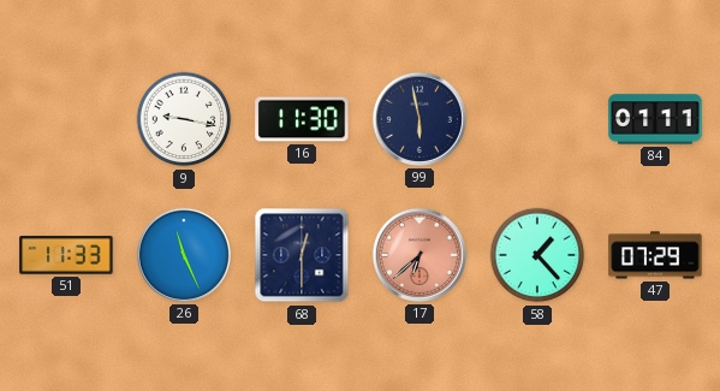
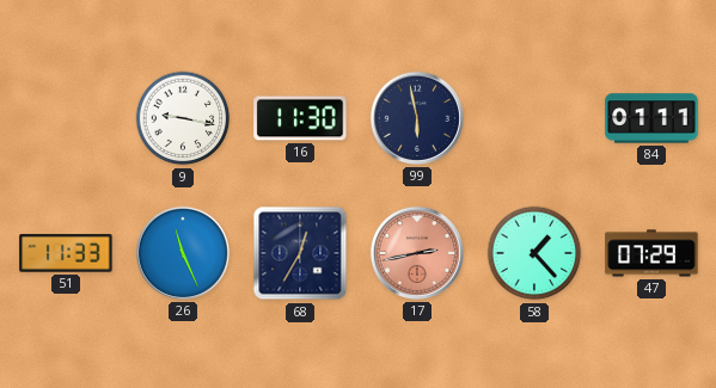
68: 12:30 -> 12:35 (300, 253)
17: 6:38 -> 2:43 (417, 253)
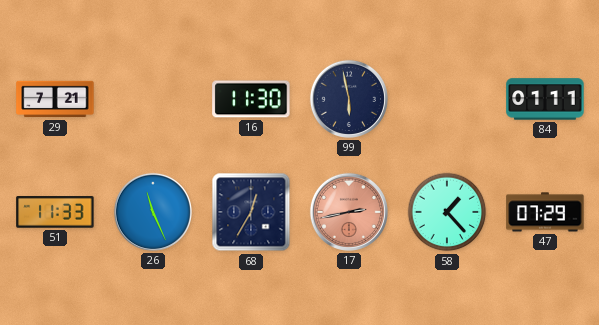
29: none -> 7:21 (55, 99)
9: 9:17 -> none (183, 118)
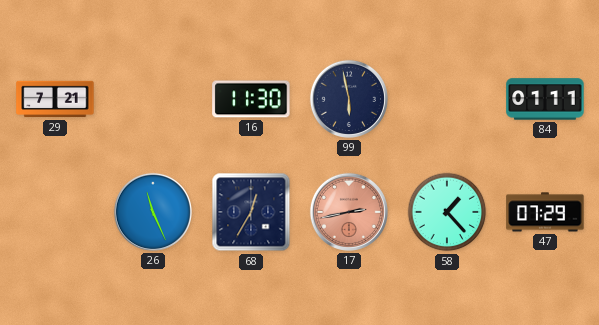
51: 11:33 -> none (55, 212)
